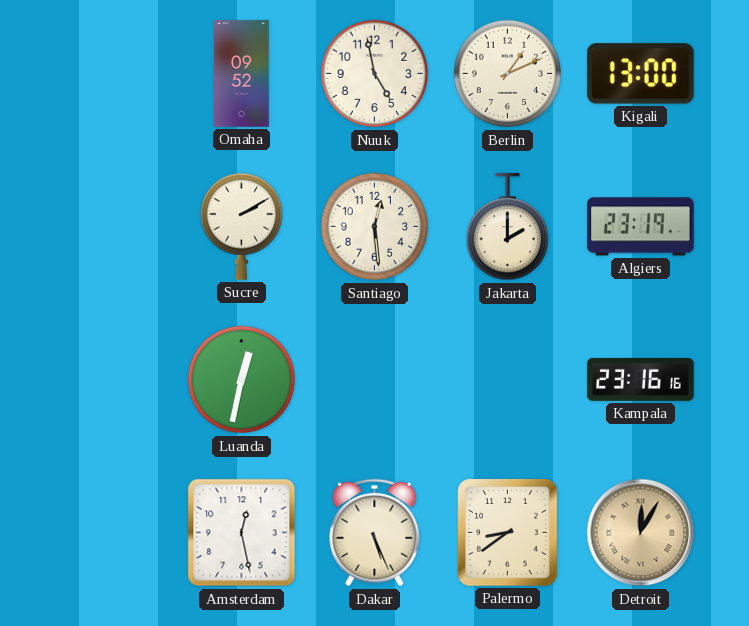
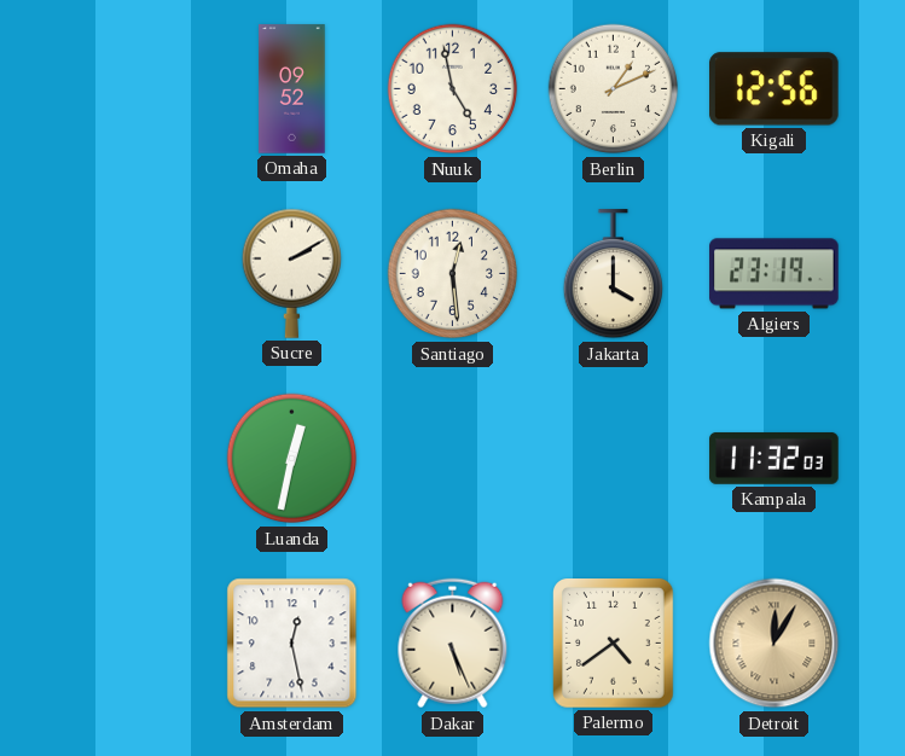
Kigali: 13:00 -> 12:56 (775, 89)
Jakarta: 2:00 -> 4:00 (613, 274)
Kampala: 23:16 -> 11:32 (775, 458)
Palermo: 8:39 -> 4:39 (614, 644)
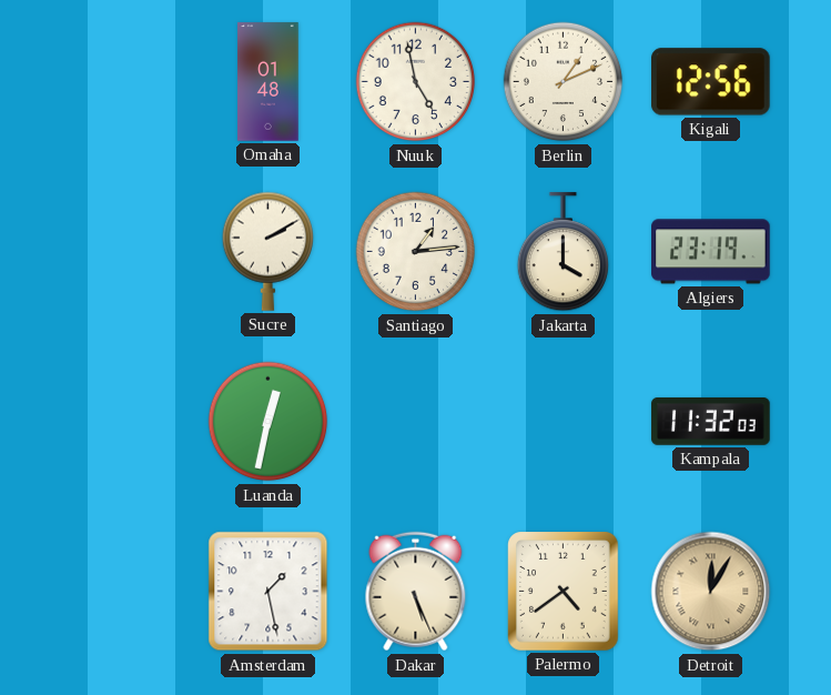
Omaha: 09:52 -> 01:48 (268, 82)
Santiago: 12:29 -> 1:14 (416, 252)
Amsterdam: 12:28 -> 1:28 (268, 592)
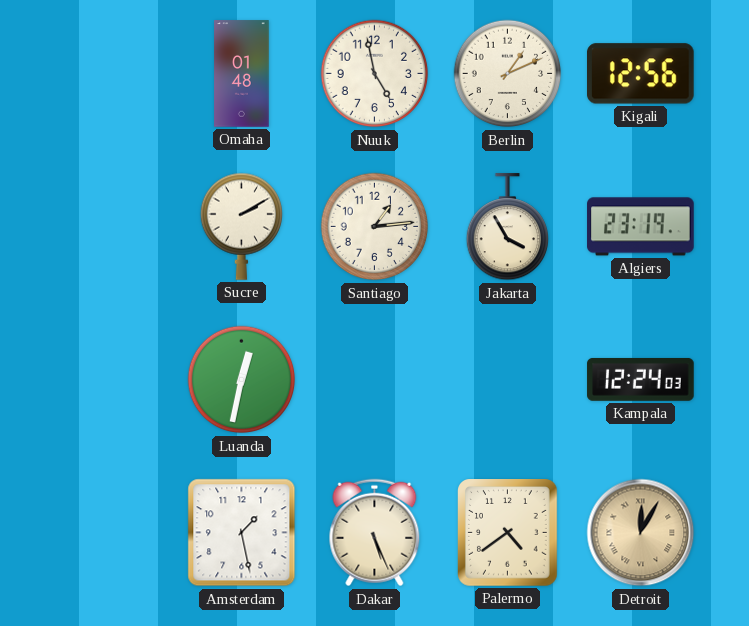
Jakarta: 4:00 -> 3:55 (507, 227)
Kampala: 11:32 -> 12:24 (641, 379)
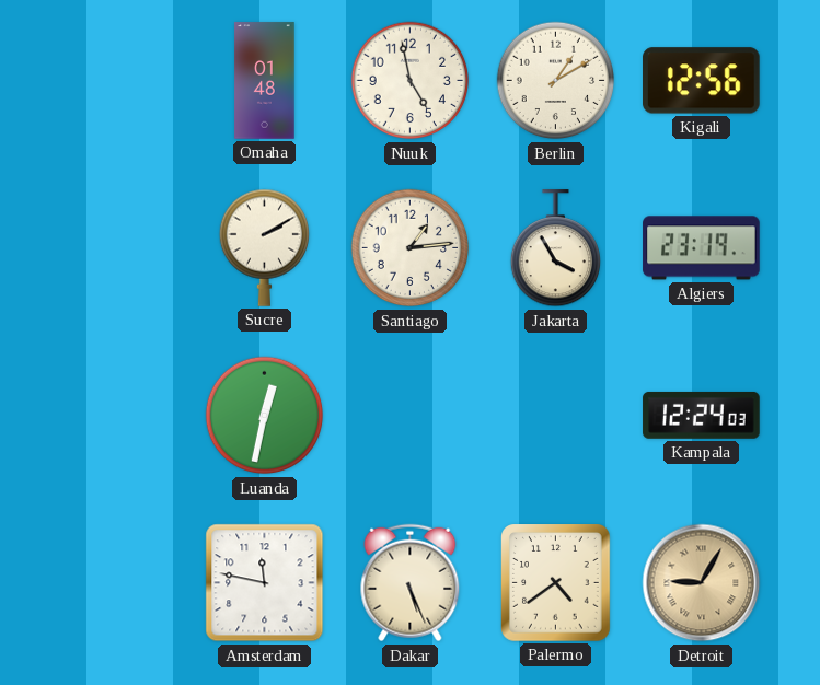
Berlin: 1:11 -> 1:10 (556, 81)
Amsterdam: 1:28 -> 11:47 (265, 583)
Detroit: 12:05 -> 9:05 (702, 583)
